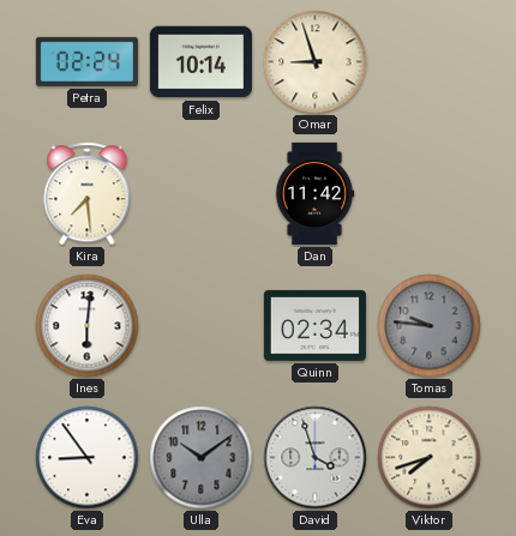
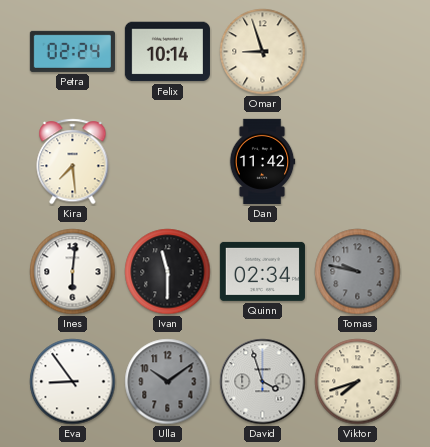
Ivan: none -> 11:30 (168, 272)
Tomas: 9:46 -> 9:47 (358, 272)
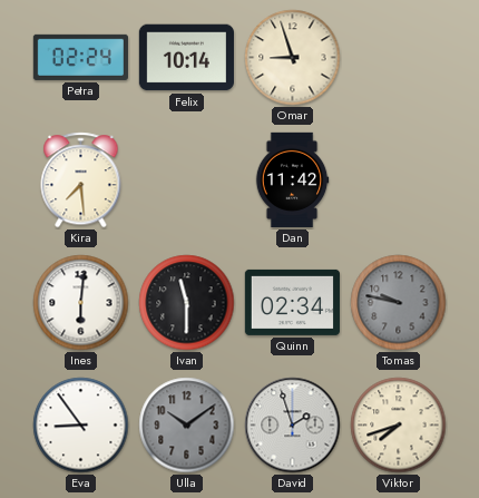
David: 3:57 -> 1:57 (293, 426)
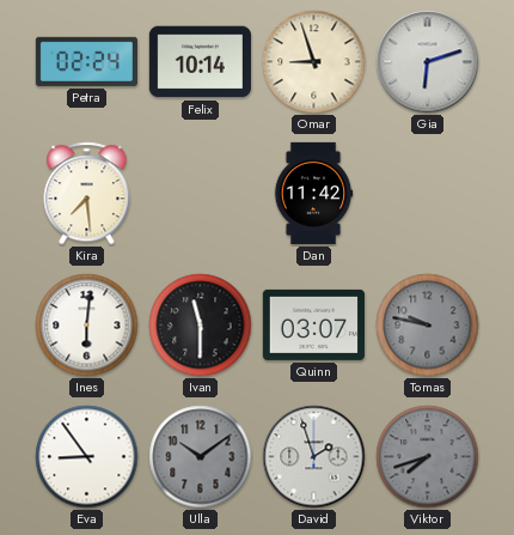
Gia: none -> 6:12 (428, 62)
Quinn: 02:34 -> 03:07 (313, 324)
Viktor dial: cream -> grey (428, 457)
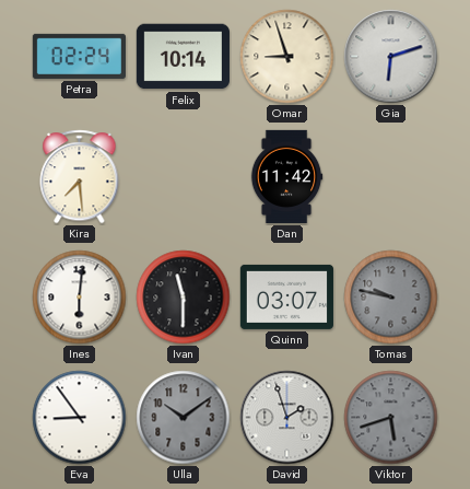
Viktor: 7:42 -> 5:42 (391, 418)
